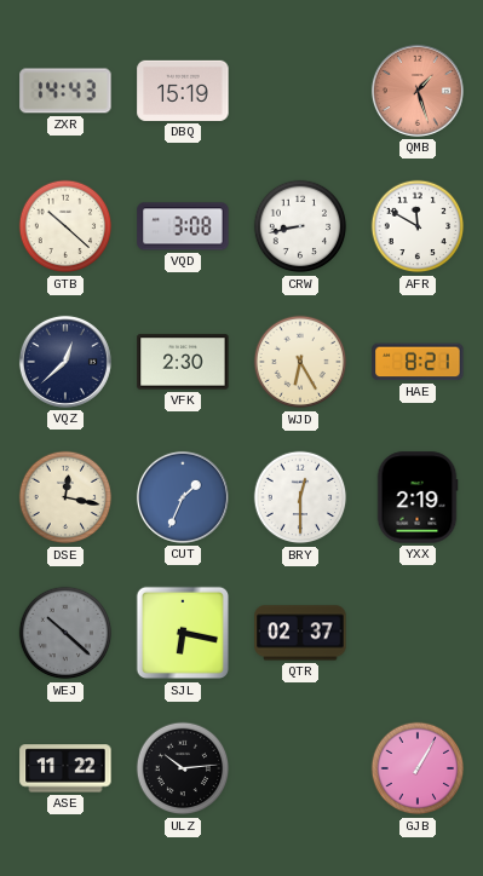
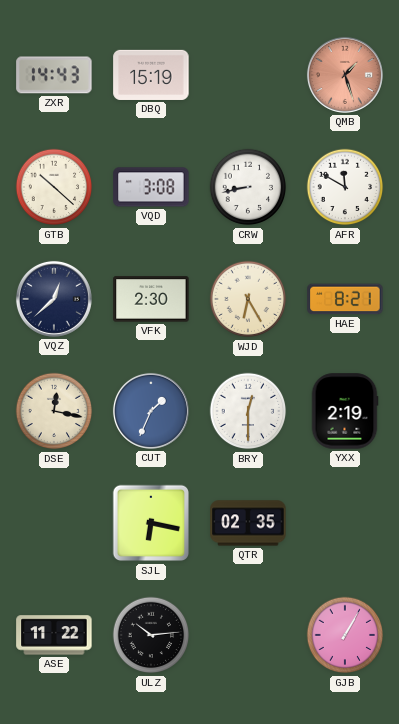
WEJ: 10:22 -> none (65, 633)
QTR: 02:37 -> 02:35 (248, 523)
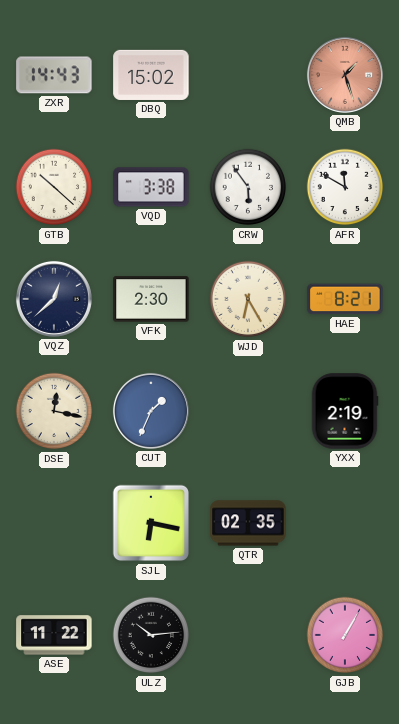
DBQ: 15:19 -> 15:02 (151, 75)
VQD: 3:08 -> 3:38 (151, 187)
CRW: 8:43 -> 5:54 (248, 187)
BRY: 12:30 -> none (248, 411)
